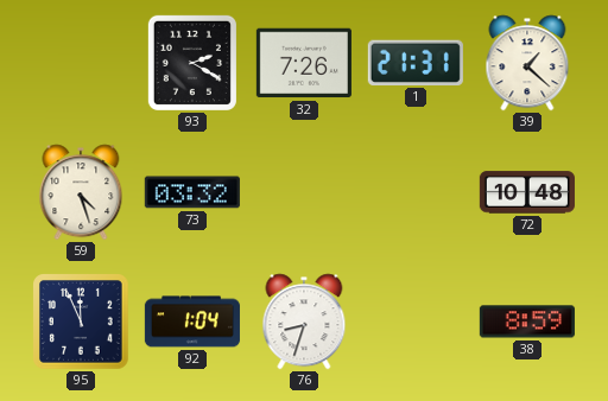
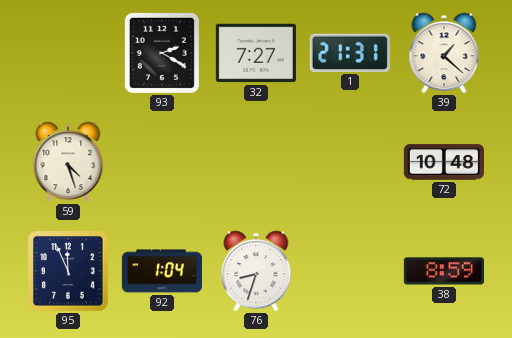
32: 7:26 -> 7:27 (256, 53)
73: 03:32 -> none (192, 192)
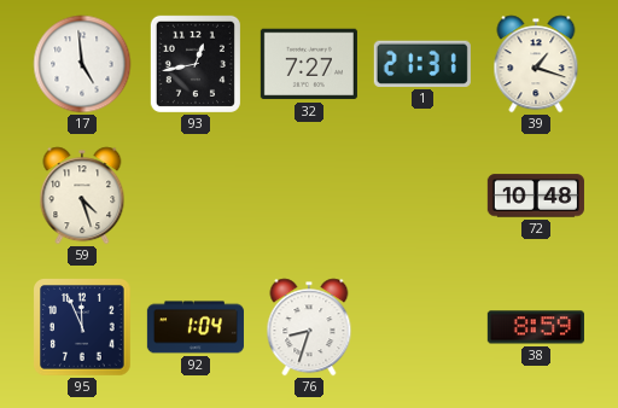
17: none -> 4:59 (82, 64)
93: 2:20 -> 12:43 (196, 64)
39: 1:22 -> 1:18 (536, 64)
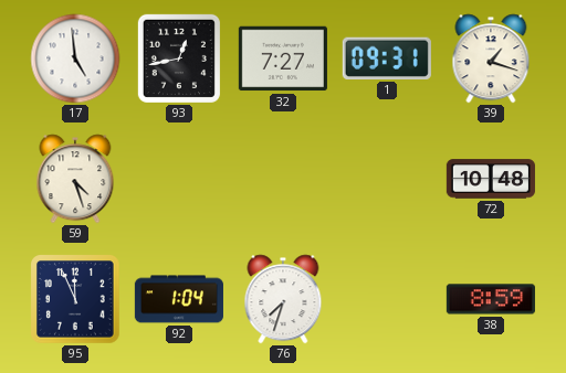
1: 21:31 -> 09:31 (387, 58)
76: 8:33 -> 7:33 (283, 299)
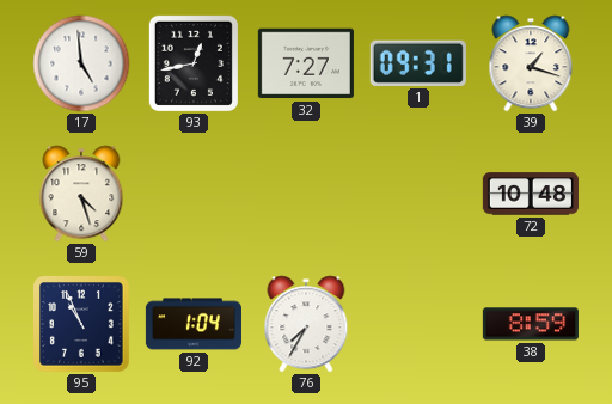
95: 11:56 -> 10:56 (82, 325)
76: 7:33 -> 7:35 (306, 324)
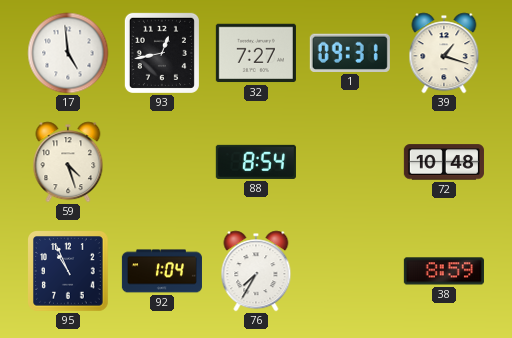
88: none -> 8:54 (256, 162)
